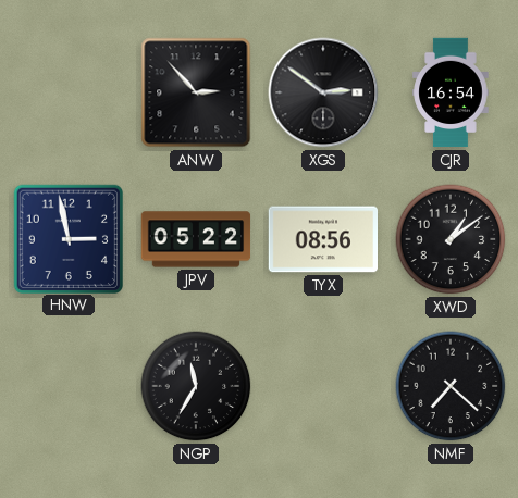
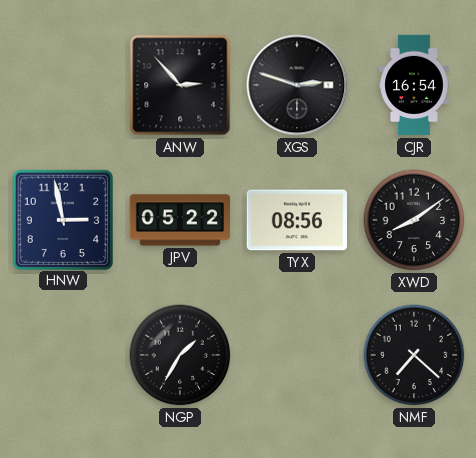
XGS: 2:51 -> 2:48 (297, 85)
XWD: 1:09 -> 8:09 (414, 220)
NGP: 11:35 -> 1:35 (180, 355)
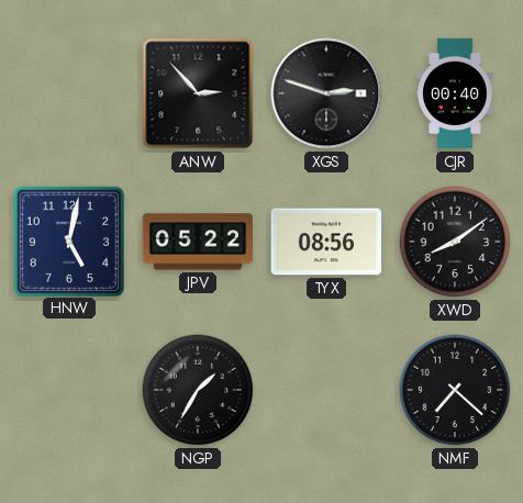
CJR: 16:54 -> 00:40 (455, 93)
HNW: 2:58 -> 5:02 (68, 241)
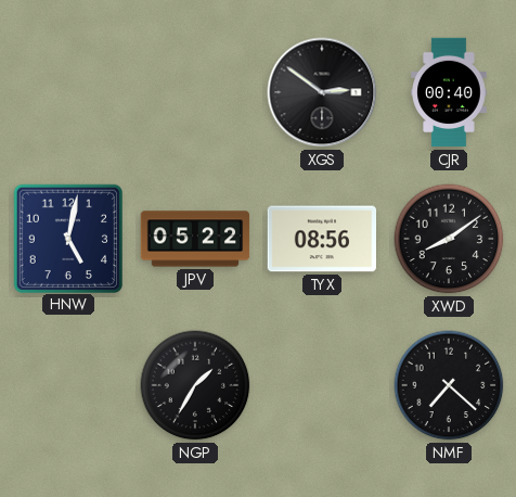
ANW: 2:53 -> none (198, 93)
XGS: 2:48 -> 2:51 (322, 92)
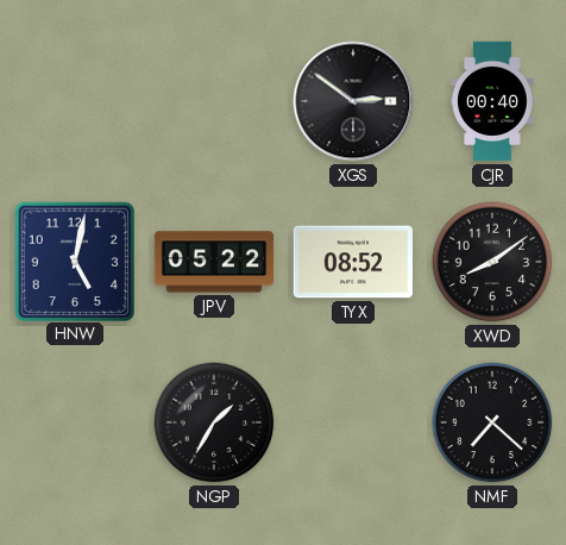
TYX: 08:56 -> 08:52 (352, 262)
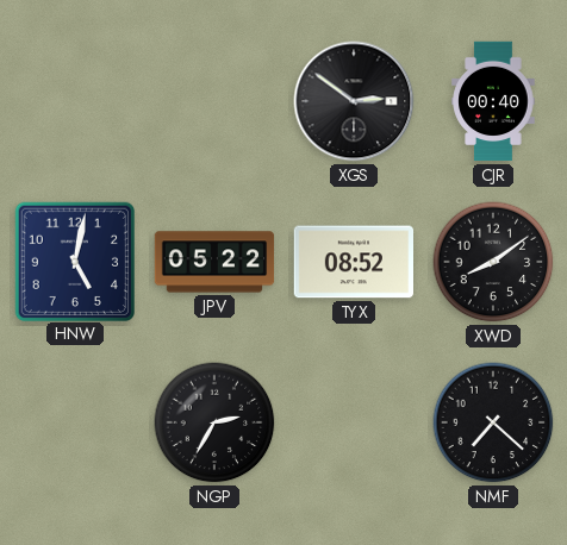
NGP: 1:35 -> 2:35 (214, 422)
